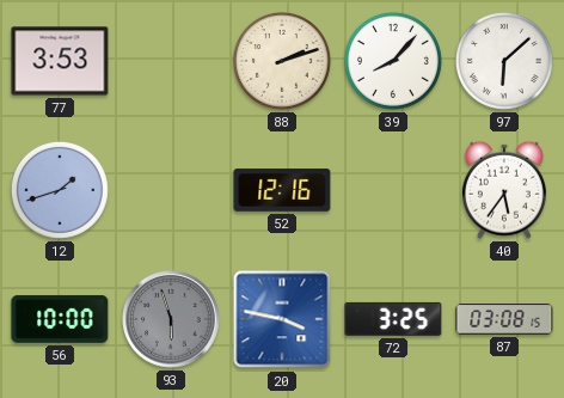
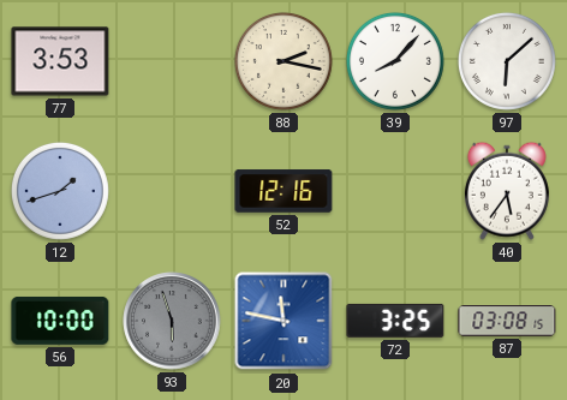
88: 2:12 -> 2:17 (283, 61)
20: 3:47 -> 11:47 (283, 321)
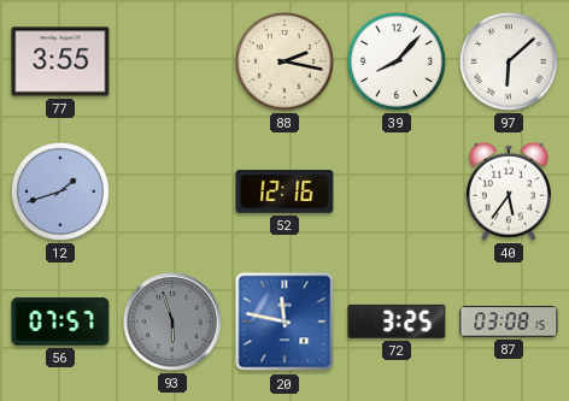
77: 3:53 -> 3:55 (60, 61)
56: 10:00 -> 07:57 (60, 322)
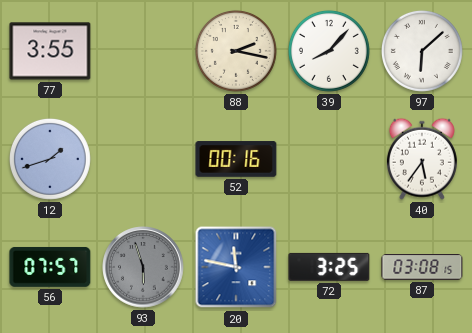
52: 12:16 -> 00:16 (236, 159)
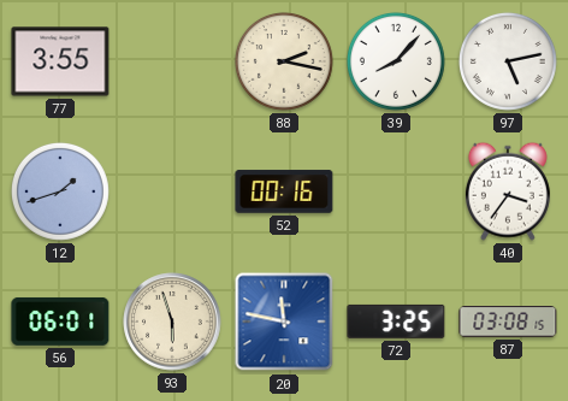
97: 6:08 -> 5:13 (508, 61)
40: 5:36 -> 3:36 (508, 191)
56: 07:57 -> 06:01 (60, 322)
93 dial: grey -> cream (172, 322)
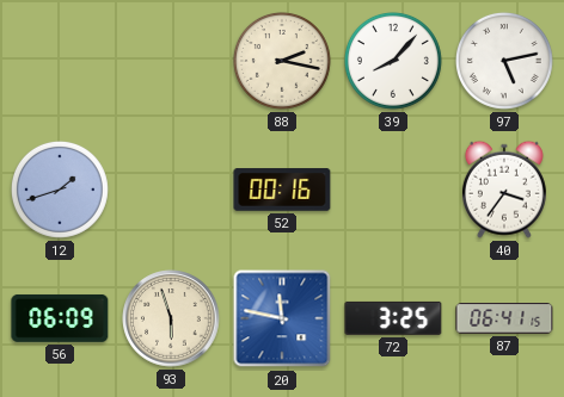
77: 3:55 -> none (60, 61)
56: 06:01 -> 06:09 (60, 318)
87: 03:08 -> 06:41 (504, 318)
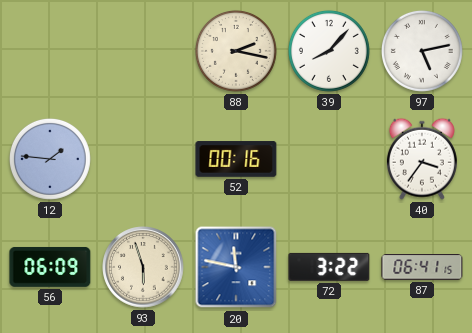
12: 1:42 -> 1:46 (50, 159)
72: 3:25 -> 3:22 (329, 267)
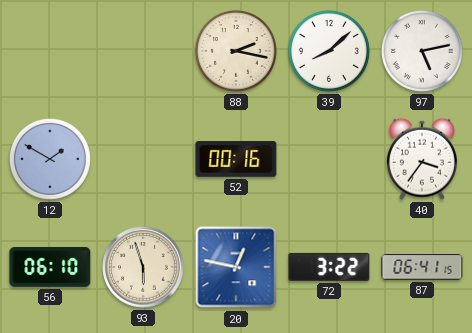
39: 8:07 -> 8:08 (329, 51)
12: 1:46 -> 1:50 (50, 159)
56: 06:09 -> 06:10 (50, 267)
20: 11:47 -> 12:47 (236, 267)
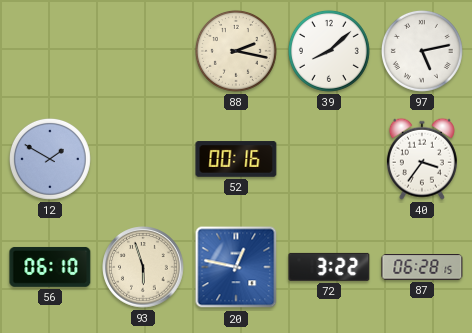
87: 06:41 -> 06:28 (422, 267)
